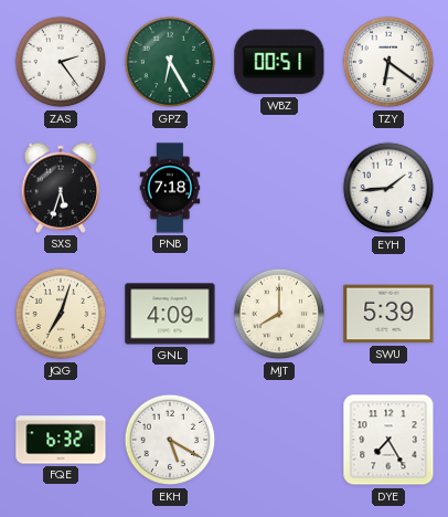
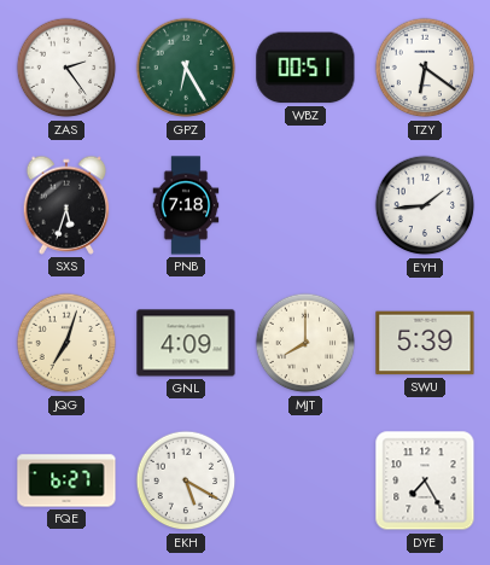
FQE: 6:32 -> 6:27 (66, 480)
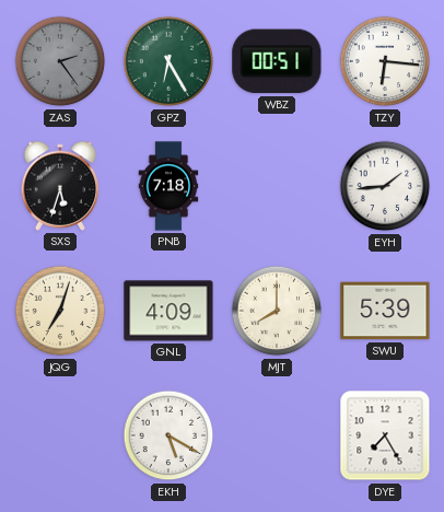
ZAS dial: white -> grey (60, 61)
TZY: 6:21 -> 6:16 (385, 61)
FQE: 6:27 -> none (66, 480)
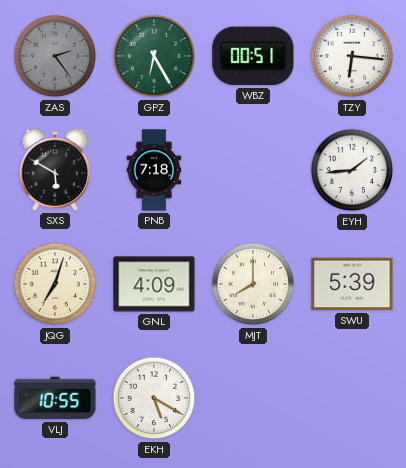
SXS: 5:33 -> 5:50 (55, 170)
VLJ: none -> 10:55 (55, 398)
DYE: 7:25 -> none (385, 435)
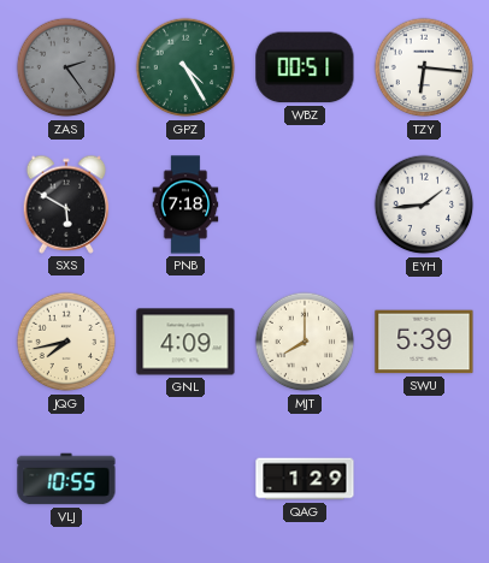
GPZ: 6:25 -> 4:25 (185, 67)
JQG: 7:03 -> 7:43 (66, 342)
EKH: 5:20 -> none (154, 398)
QAG: none -> 1:29 (305, 479)
